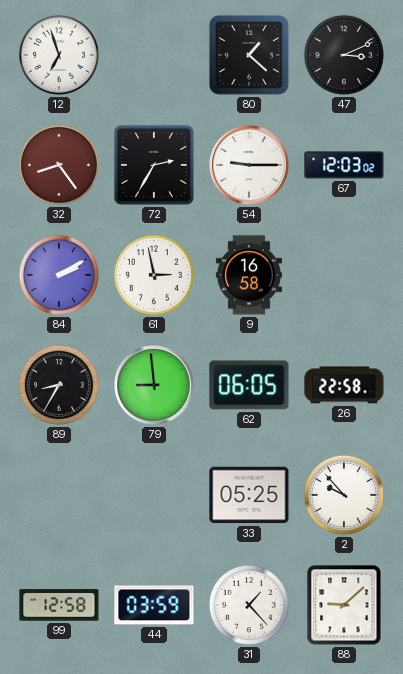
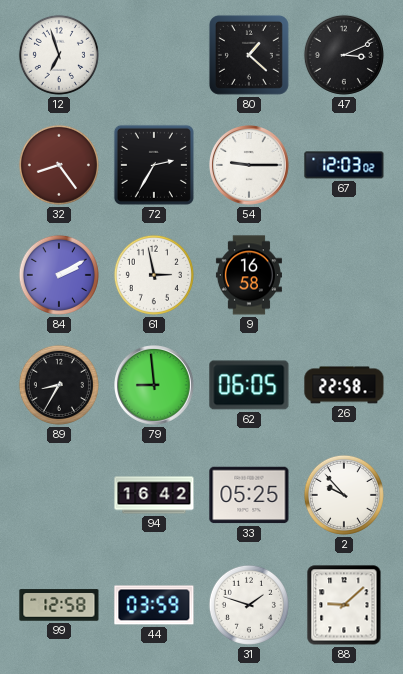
94: none -> 16:42 (154, 495)
31: 1:23 -> 1:48 (249, 605)
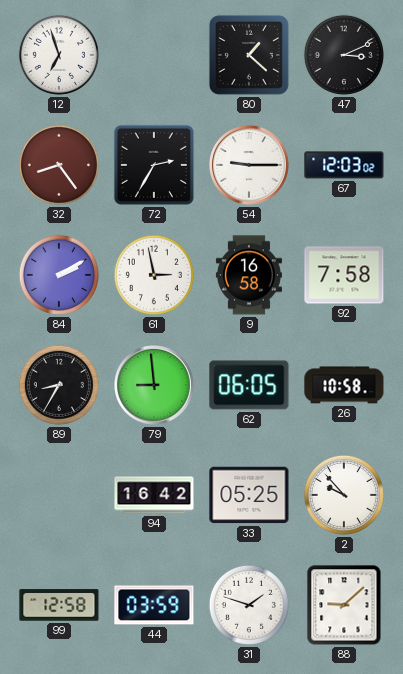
92: none -> 7:58 (344, 275)
26: 22:58 -> 10:58 (344, 385)
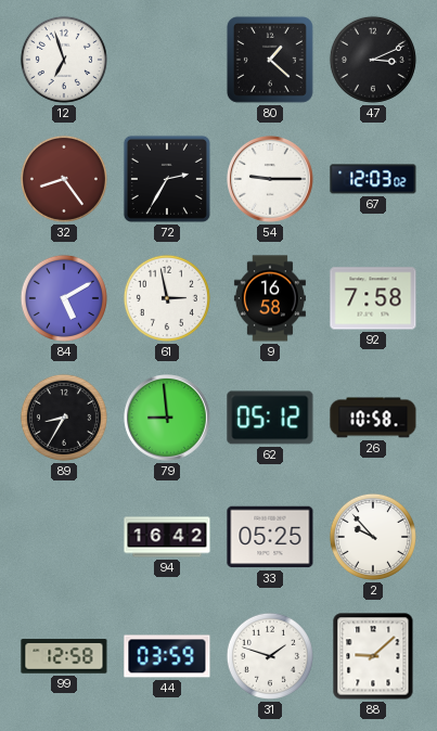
84: 2:10 -> 5:10 (64, 298)
62: 06:05 -> 05:12 (270, 418)
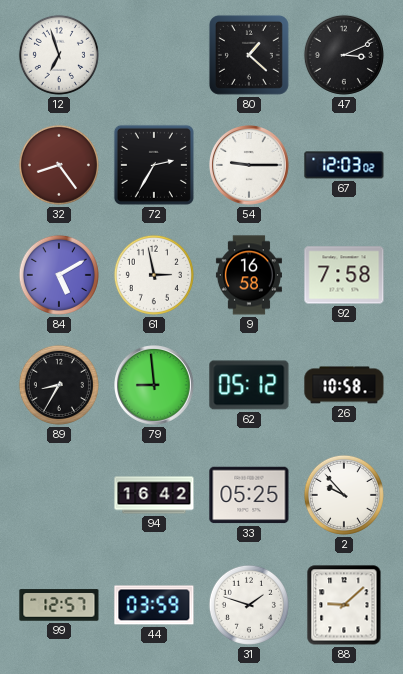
99: 12:58 -> 12:57 (59, 605)
